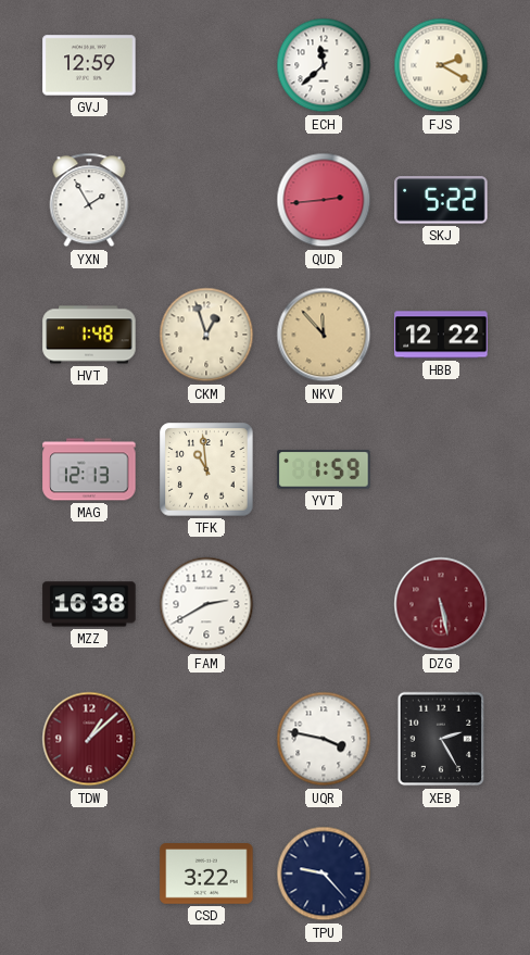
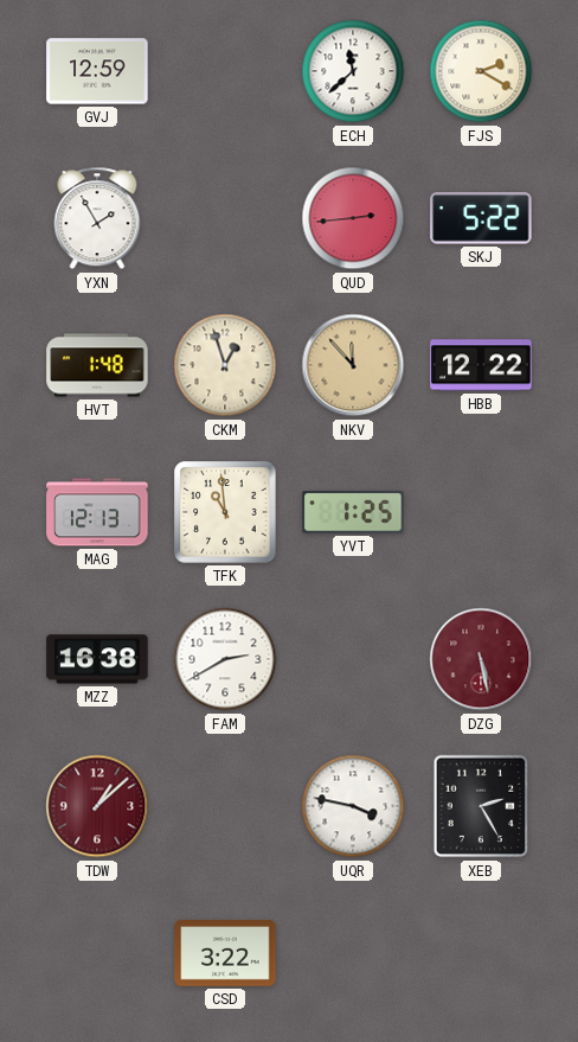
YVT: 1:59 -> 1:25 (353, 512)
TPU: 9:23 -> none (324, 874)
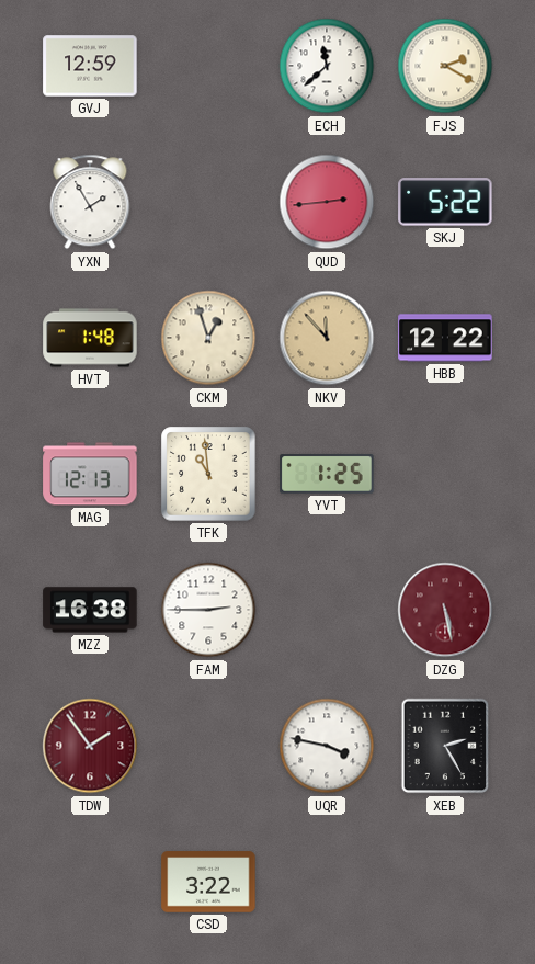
FAM: 2:40 -> 2:45 (208, 610)
TDW: 1:08 -> 1:54 (90, 746)
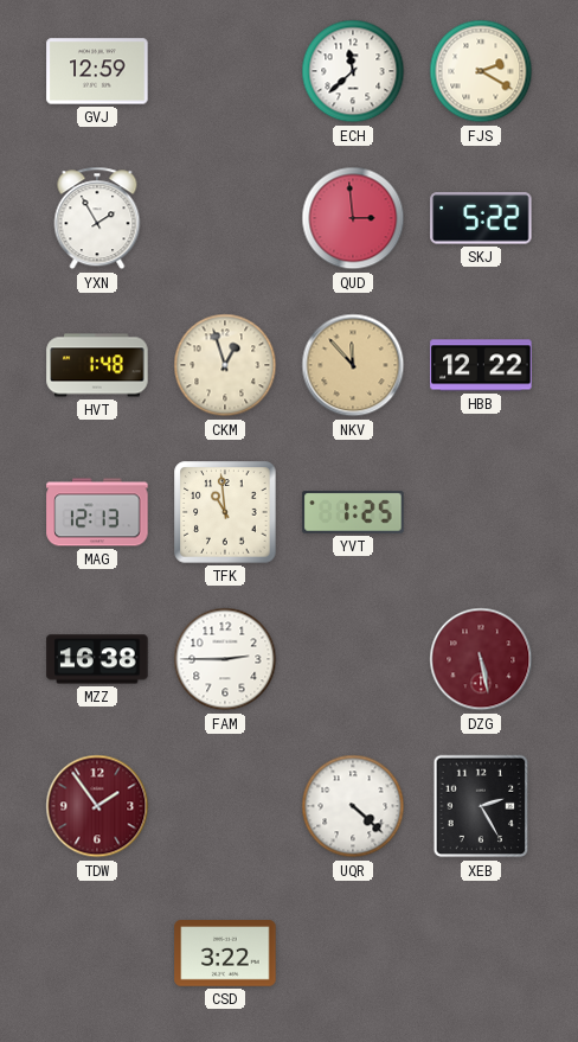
QUD: 2:44 -> 2:59 (353, 218)
UQR: 3:47 -> 4:22 (353, 806)
